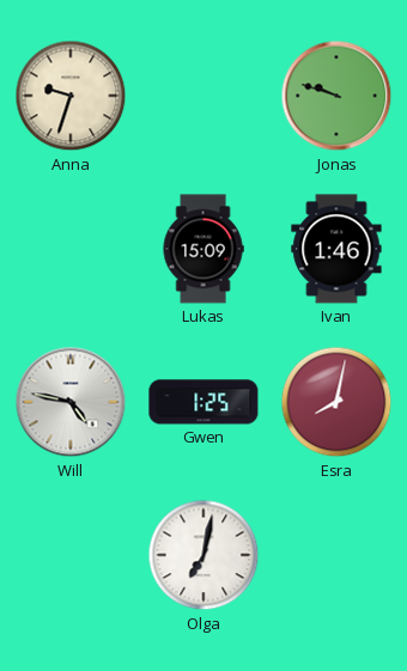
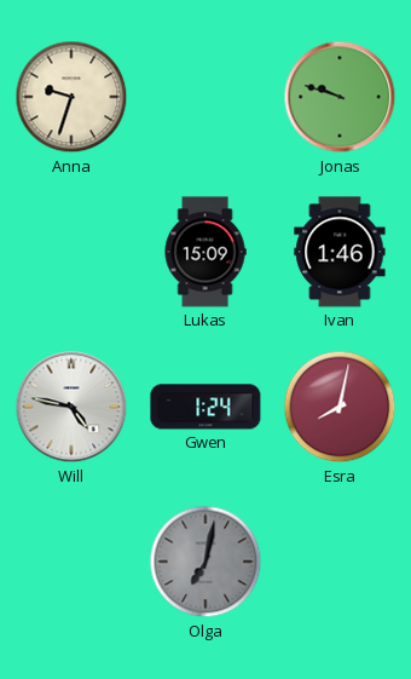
Gwen: 1:25 -> 1:24 (205, 407)
Olga dial: white -> grey (205, 562)
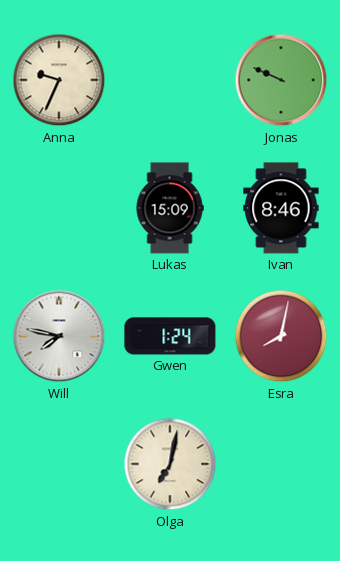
Anna: 9:33 -> 9:34 (59, 80)
Jonas: 9:48 -> 9:49 (281, 80)
Ivan: 1:46 -> 8:46 (281, 208)
Will: 4:47 -> 7:47 (59, 336)
Olga dial: grey -> cream (170, 464)
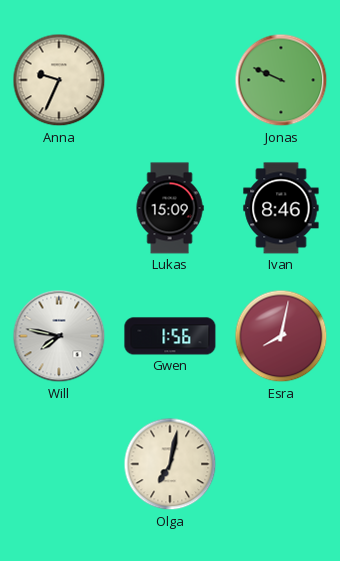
Gwen: 1:24 -> 1:56 (170, 336)
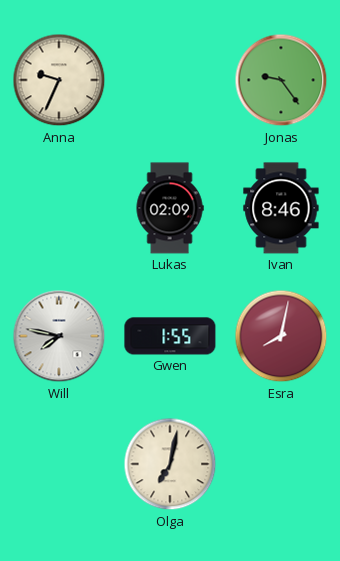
Jonas: 9:49 -> 9:24 (281, 80)
Lukas: 15:09 -> 02:09 (170, 208)
Gwen: 1:56 -> 1:55 (170, 336)
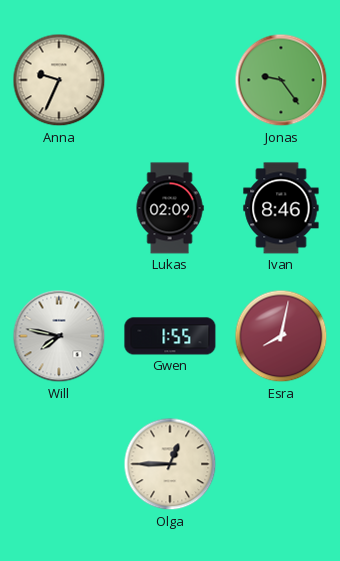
Olga: 7:02 -> 12:45 (170, 464)
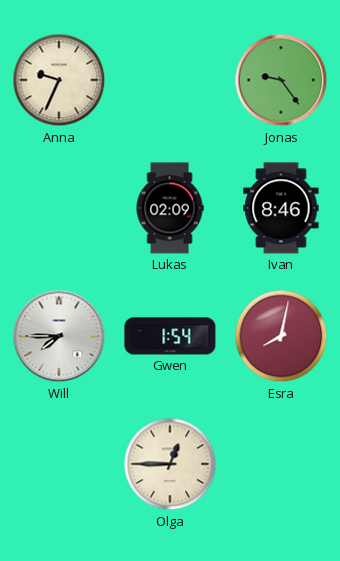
Will: 7:47 -> 7:45 (59, 336)
Gwen: 1:55 -> 1:54 (170, 336)
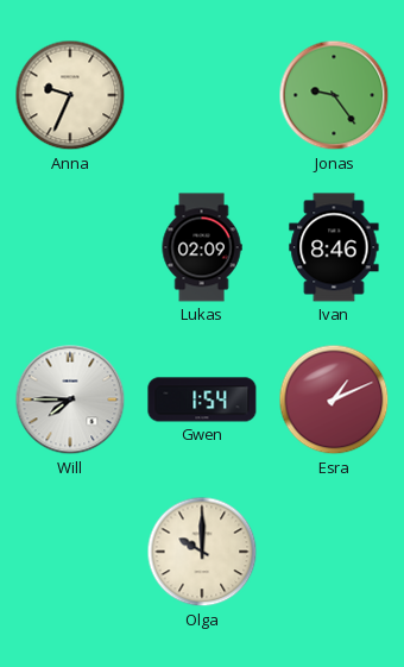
Esra: 8:02 -> 1:11 (334, 399)
Olga: 12:45 -> 10:00 (202, 552)
